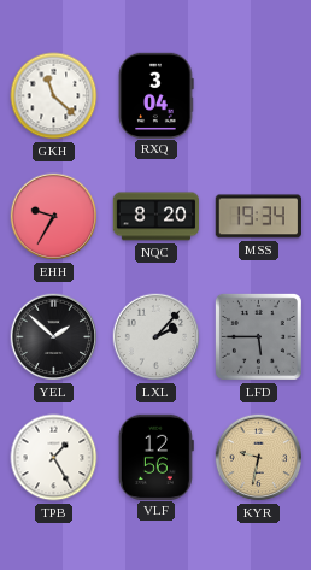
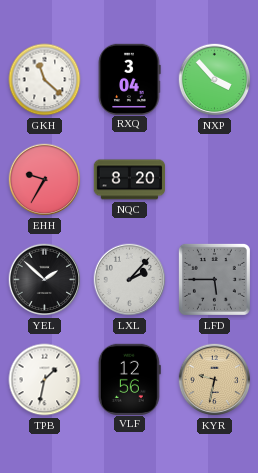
NXP: none -> 3:53 (215, 80)
MSS: 19:34 -> none (258, 217)
TPB: 1:25 -> 1:32 (45, 380)
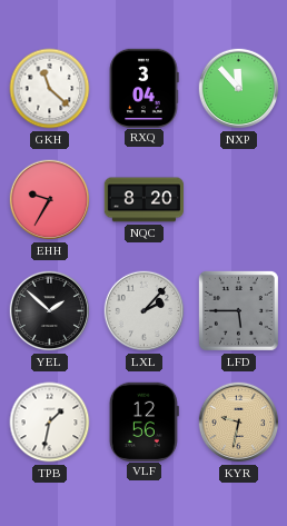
NXP: 3:53 -> 11:53 (239, 89)
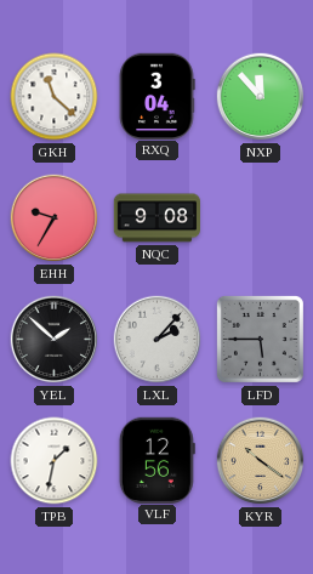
NQC: 8:20 -> 9:08 (156, 218)
KYR: 9:32 -> 10:21 (261, 461)
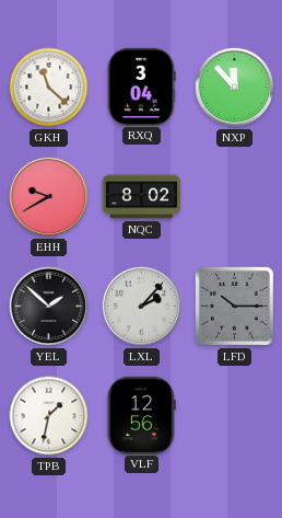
EHH: 9:35 -> 9:40 (49, 197)
NQC: 9:08 -> 8:02 (141, 197)
LFD: 5:45 -> 10:15 (234, 306)
KYR: 10:21 -> none (261, 461)
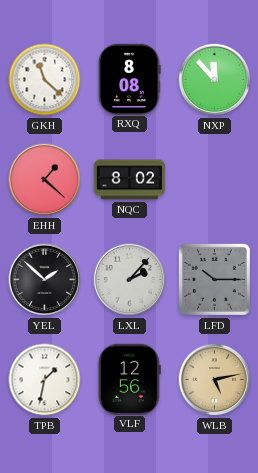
RXQ: 3:04 -> 8:08 (129, 79)
EHH: 9:40 -> 1:22 (45, 180)
WLB: none -> 5:13 (215, 380)
